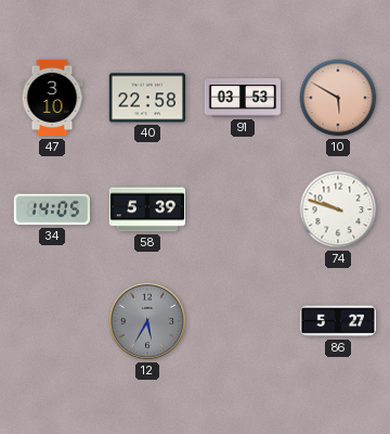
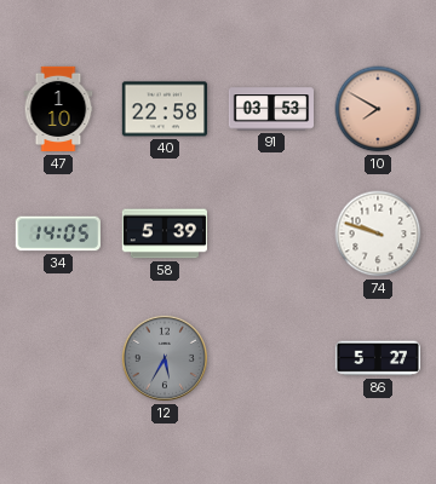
47: 3:10 -> 1:10 (58, 109)
10: 5:50 -> 7:50 (378, 109)
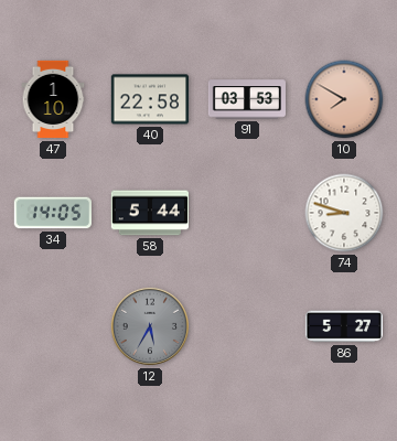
58: 5:39 -> 5:44 (149, 213)
74: 9:48 -> 8:48 (344, 213)
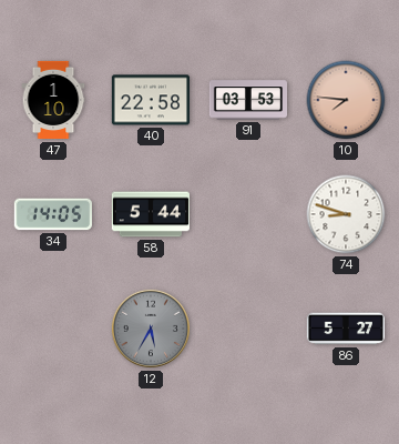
10: 7:50 -> 7:46 (346, 100)
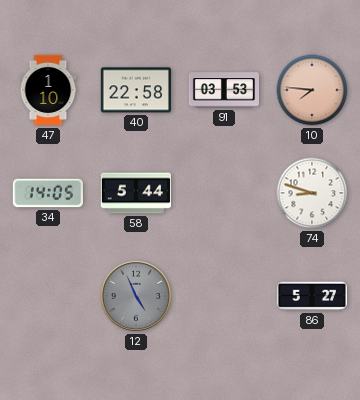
12: 5:35 -> 4:56 (136, 296)
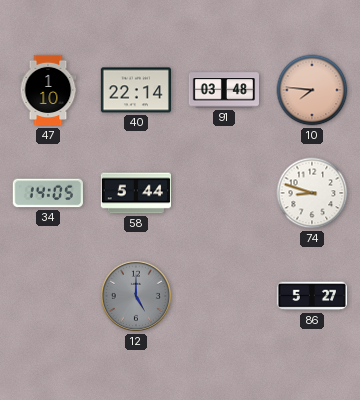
40: 22:58 -> 22:14 (135, 90)
91: 03:53 -> 03:48 (224, 90)
12: 4:56 -> 5:00 (136, 296)
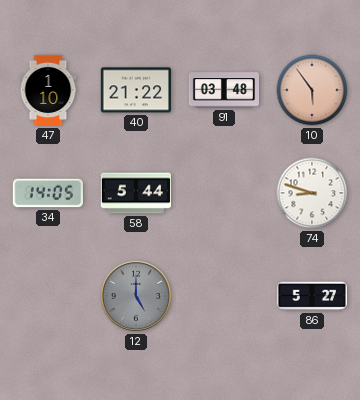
40: 22:14 -> 21:22 (135, 90)
10: 7:46 -> 5:54 (312, 90)
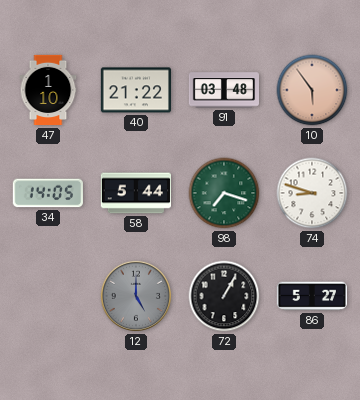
98: none -> 7:18 (224, 193)
72: none -> 1:05 (224, 296)
